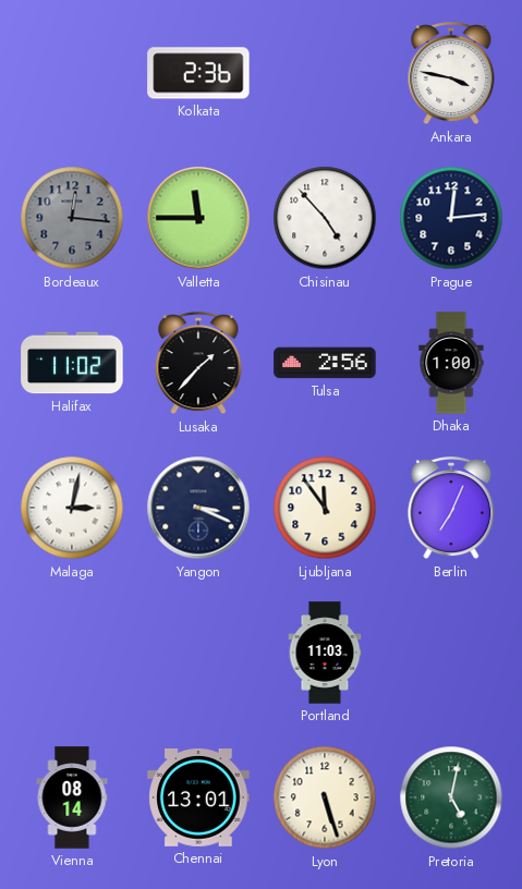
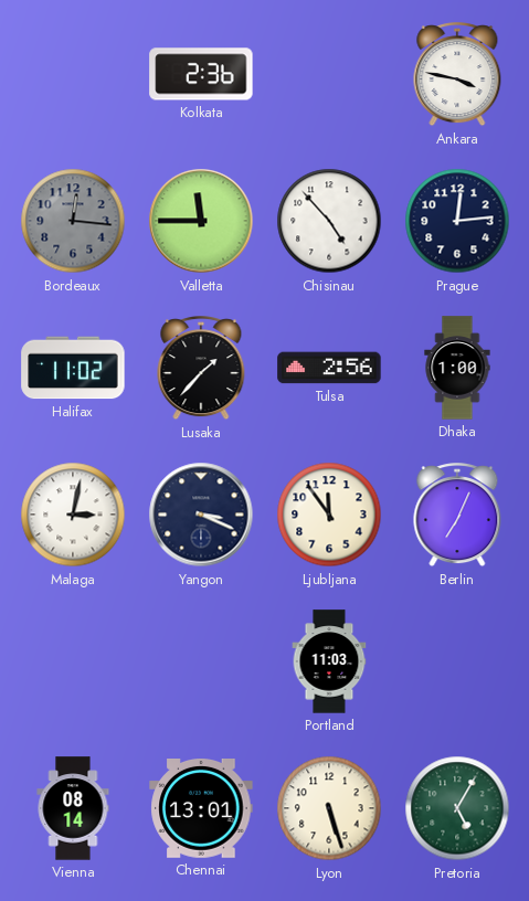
Pretoria: 5:02 -> 5:05 (457, 808)
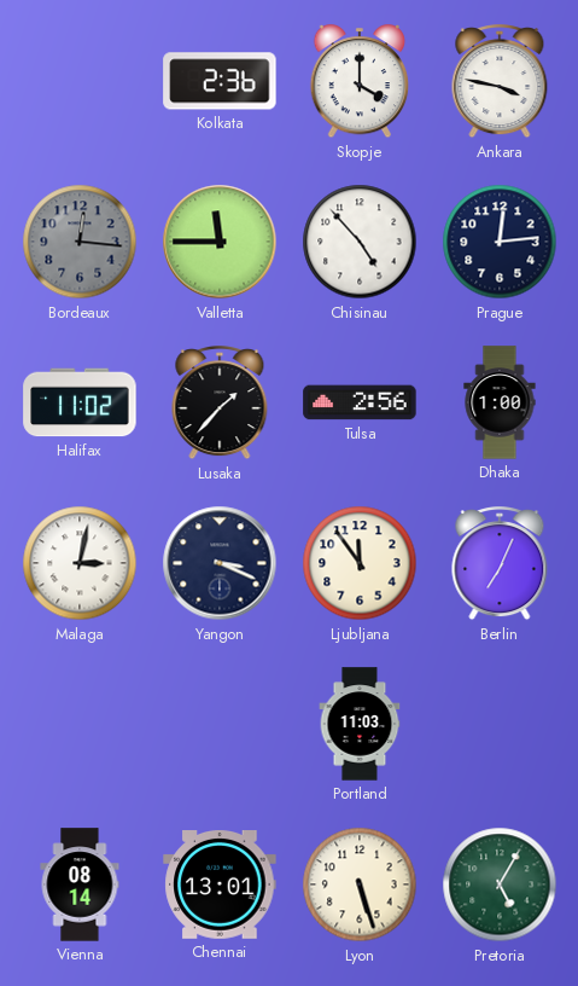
Skopje: none -> 4:00 (360, 82)
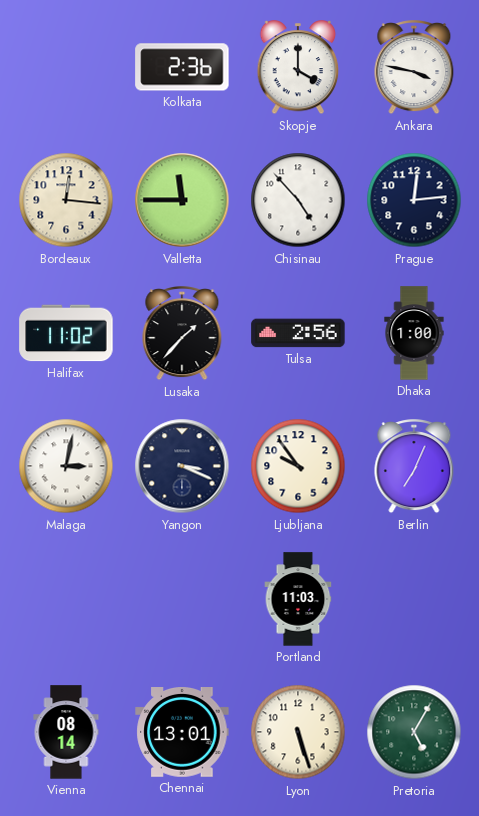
Bordeaux dial: grey -> cream (66, 200)
Ljubljana: 11:54 -> 9:54 (298, 466)
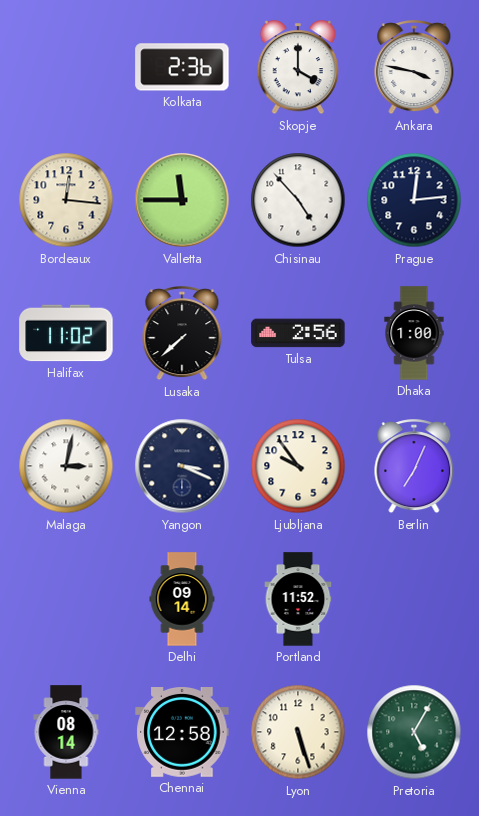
Lusaka: 1:37 -> 7:38 (182, 334)
Delhi: none -> 09:14 (182, 599)
Portland: 11:03 -> 11:52 (298, 599)
Chennai: 13:01 -> 12:58 (182, 733)
